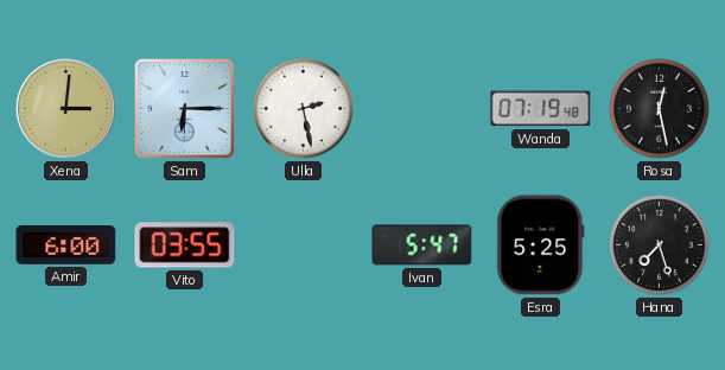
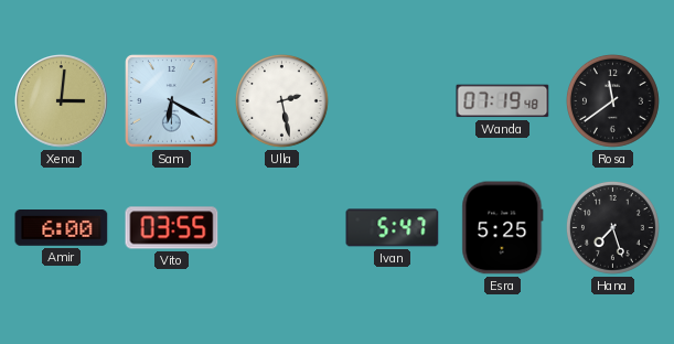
Sam: 6:15 -> 6:20 (172, 101)
Rosa: 12:28 -> 11:39 (612, 100)
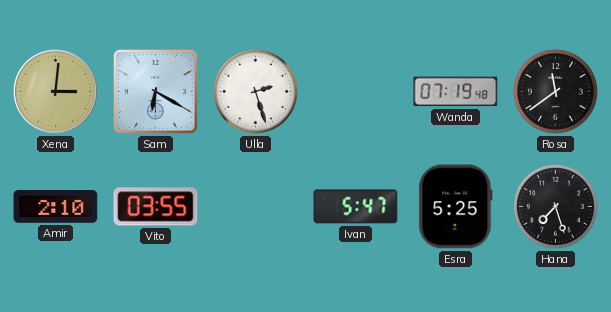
Ulla: 2:28 -> 2:27 (255, 91)
Amir: 6:00 -> 2:10 (56, 207)
